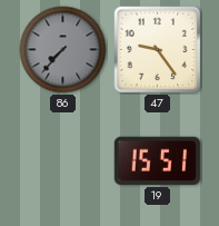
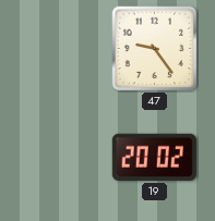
86: 7:37 -> none (63, 50)
19: 15:51 -> 20:02 (154, 157)
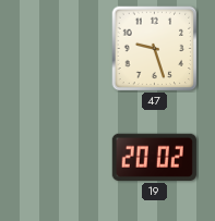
47: 9:24 -> 9:27 (155, 49)
